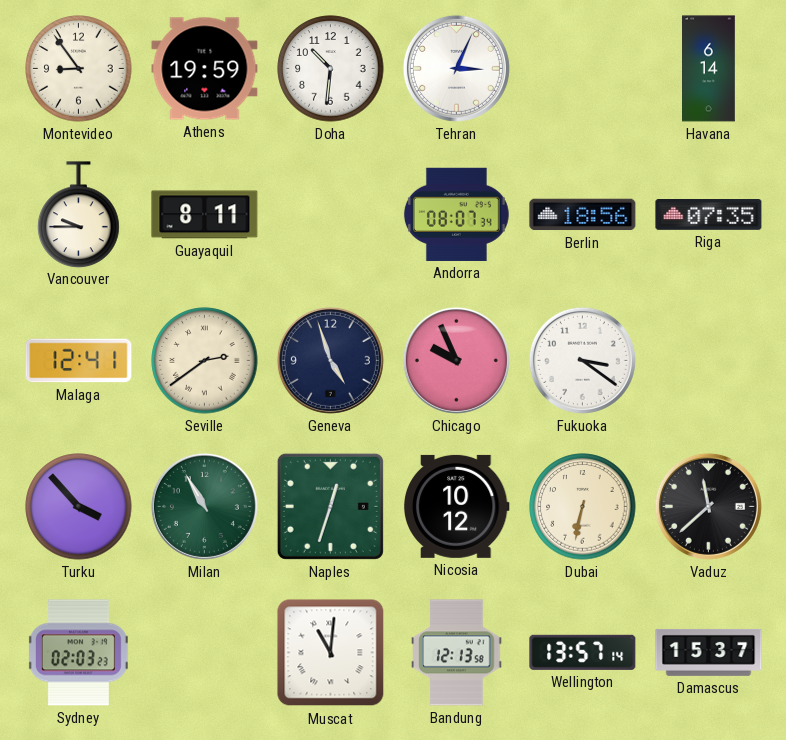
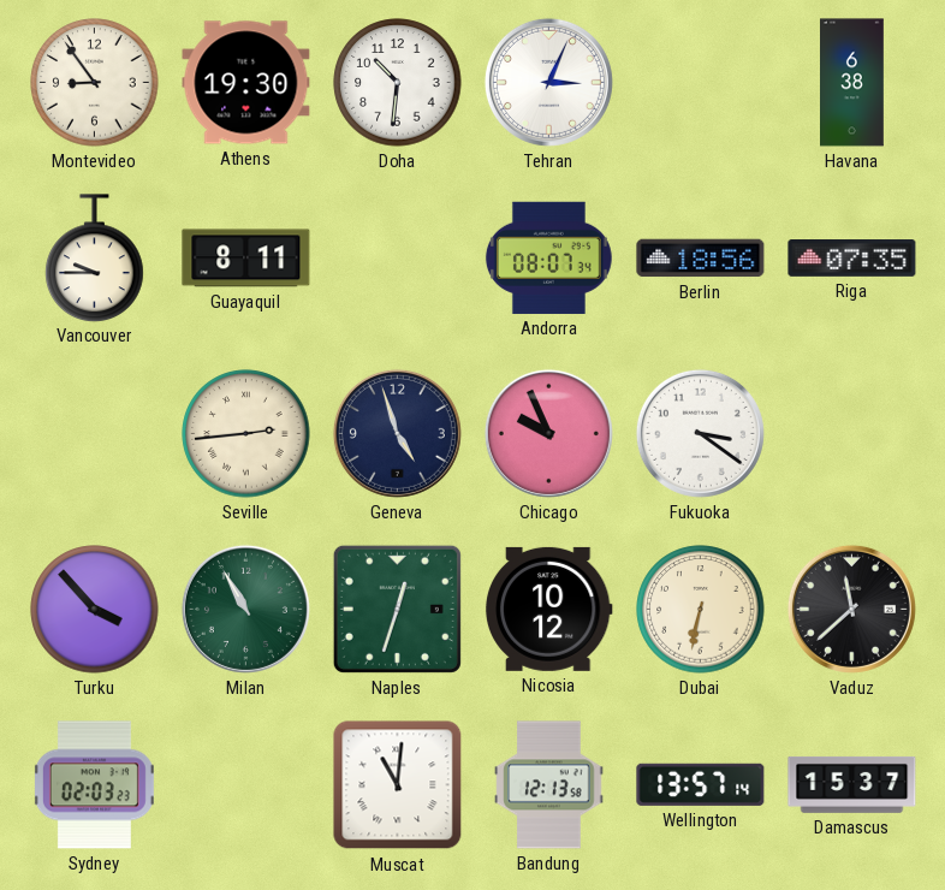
Athens: 19:59 -> 19:30 (246, 83)
Havana: 6:14 -> 6:38 (852, 83)
Malaga: 12:41 -> none (79, 361)
Seville: 2:39 -> 2:44 (246, 434)
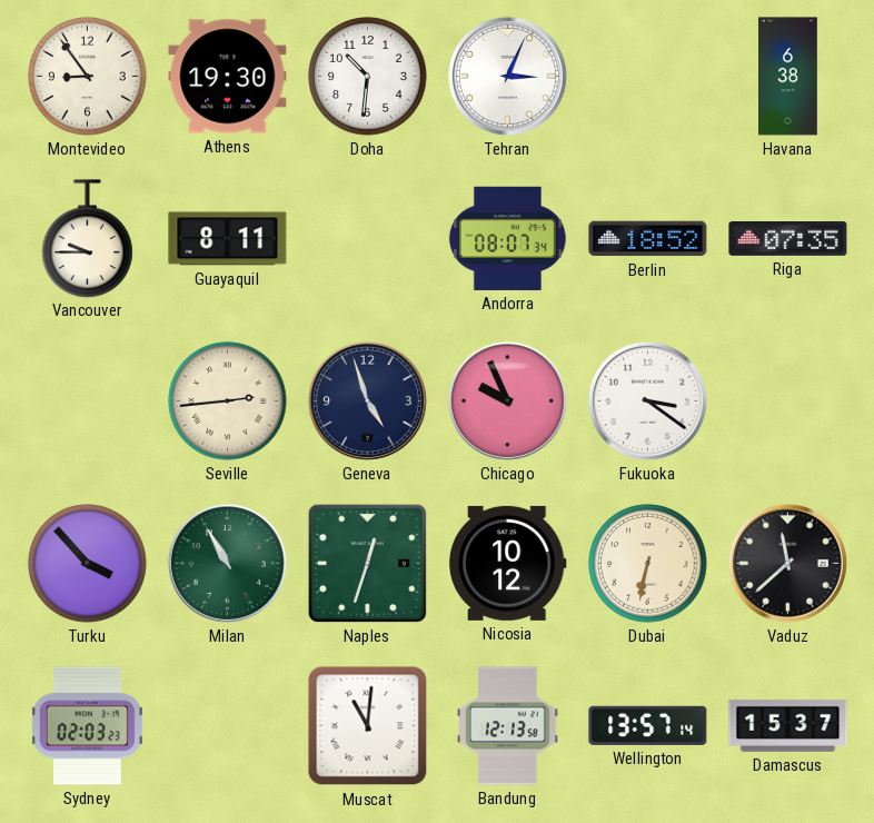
Berlin: 18:56 -> 18:52 (648, 239)
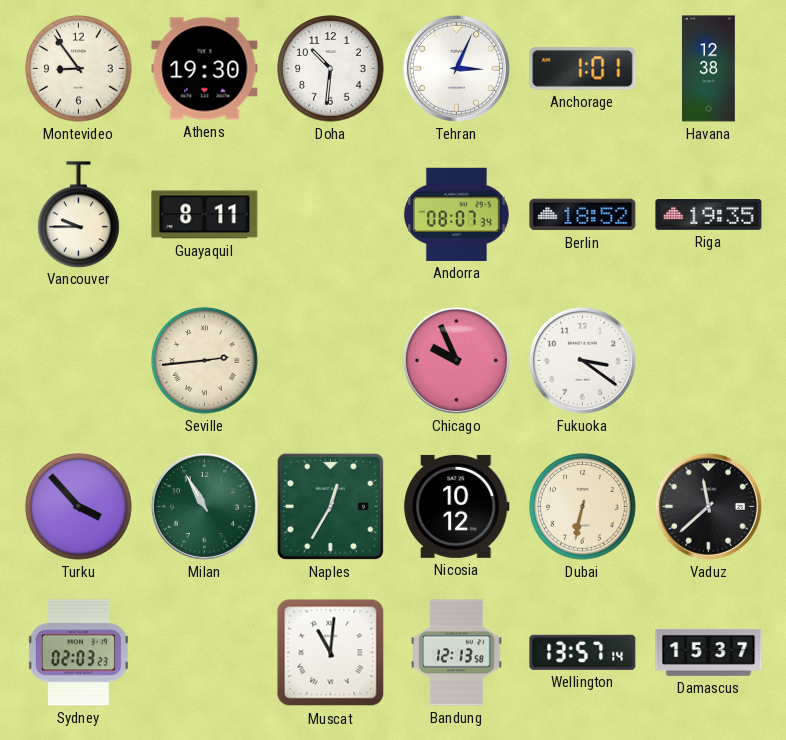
Anchorage: none -> 1:01 (583, 69)
Havana: 6:38 -> 12:38 (709, 69)
Riga: 07:35 -> 19:35 (709, 215)
Geneva: 4:57 -> none (367, 400)
Naples: 12:33 -> 12:35 (330, 506)
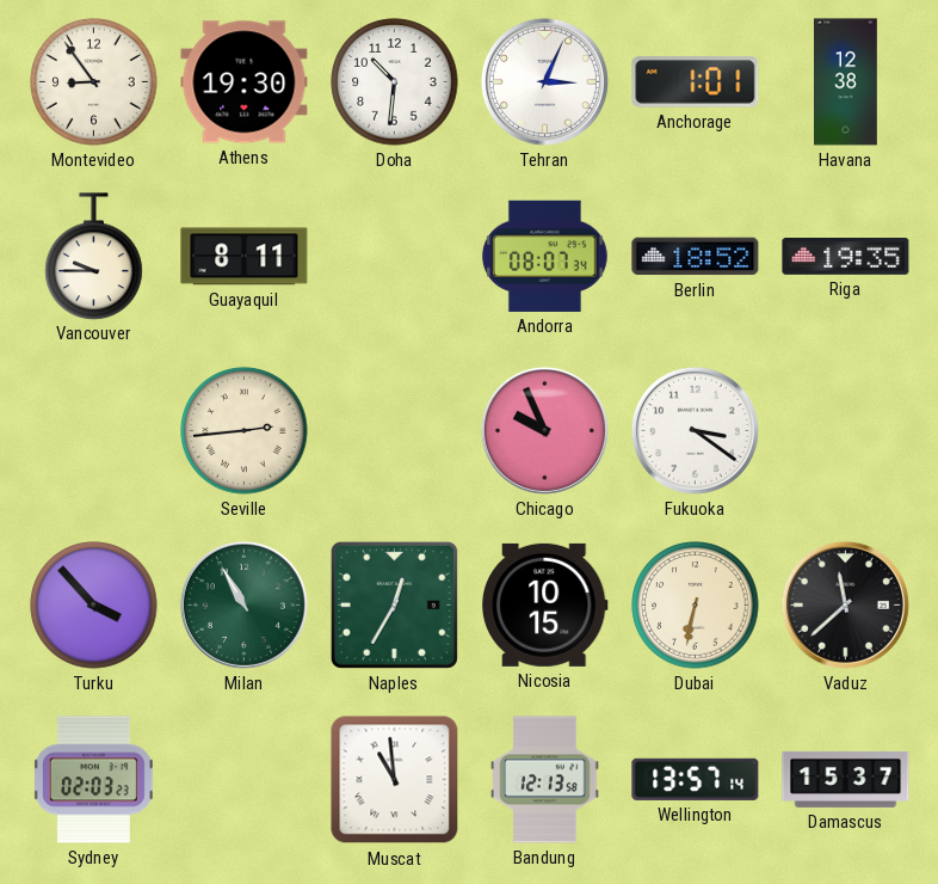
Nicosia: 10:12 -> 10:15 (544, 604)
Muscat: 11:01 -> 10:59 (395, 780)
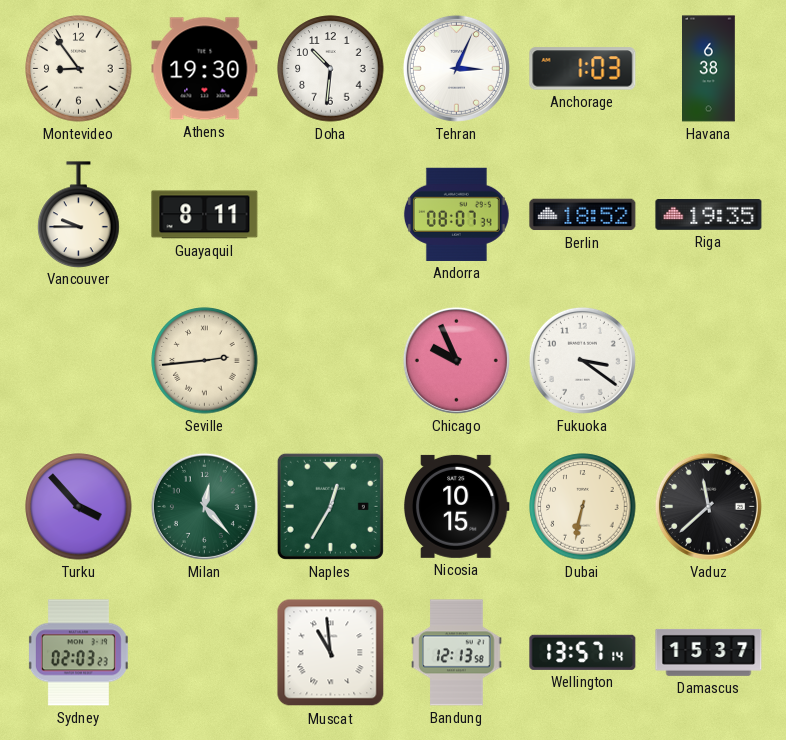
Anchorage: 1:01 -> 1:03 (583, 69)
Havana: 12:38 -> 6:38 (709, 69)
Milan: 10:55 -> 12:23 (204, 506)
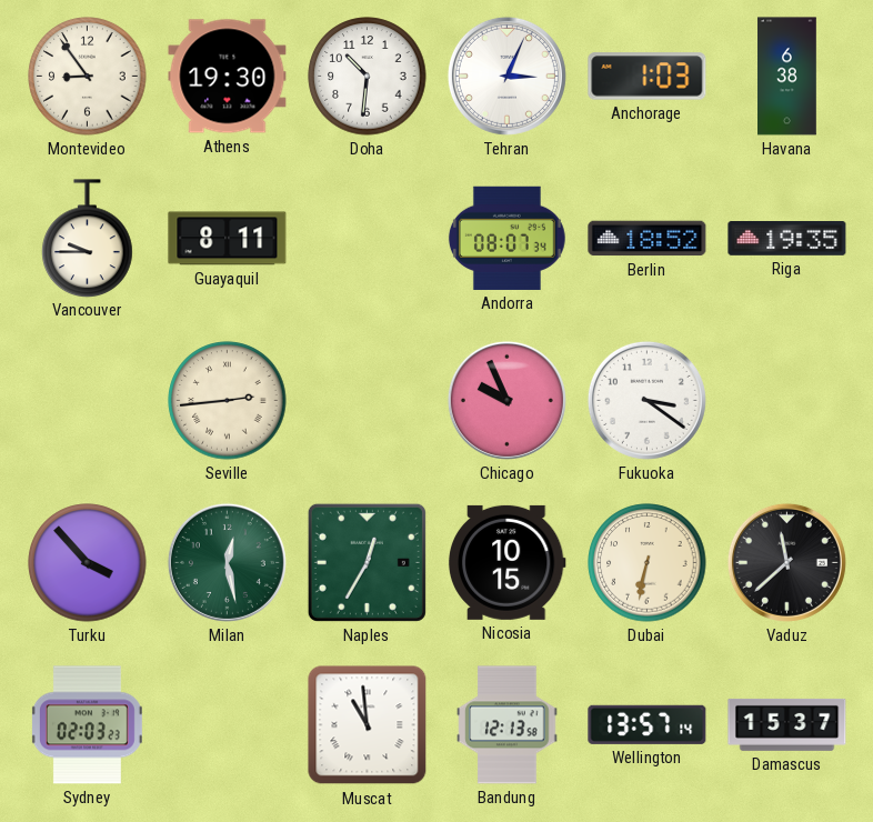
Milan: 12:23 -> 12:28 (227, 562)
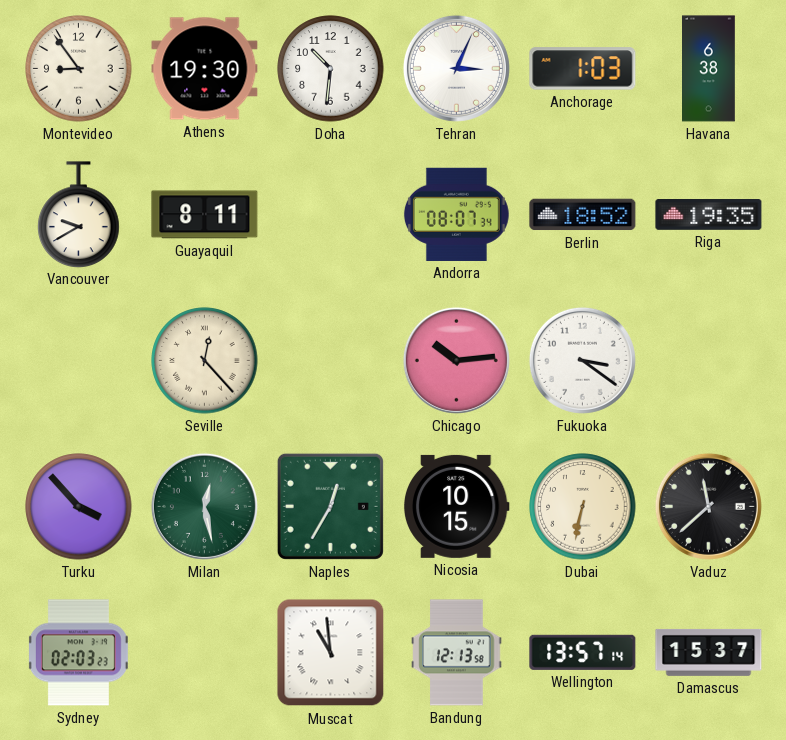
Vancouver: 9:45 -> 9:40 (79, 214)
Seville: 2:44 -> 12:23 (205, 361)
Chicago: 9:56 -> 10:14 (456, 360)
